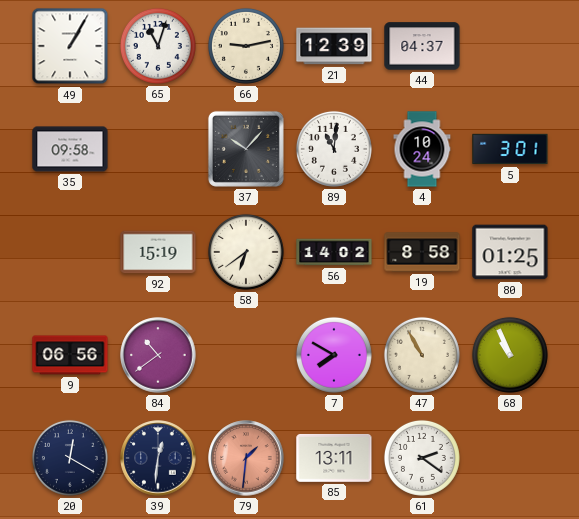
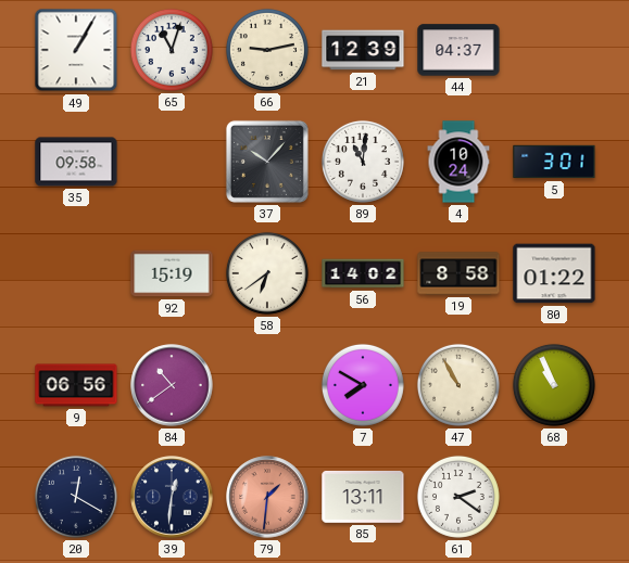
80: 01:25 -> 01:22 (554, 273)
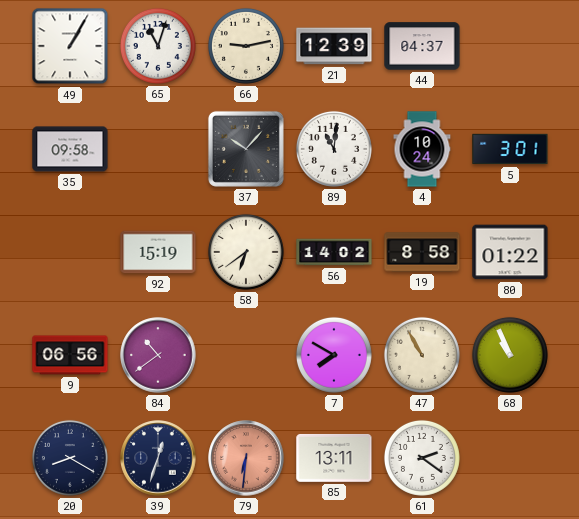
20: 12:20 -> 8:20 (70, 458)
39: 12:31 -> 12:33 (158, 458)
79: 1:31 -> 6:31 (246, 458)
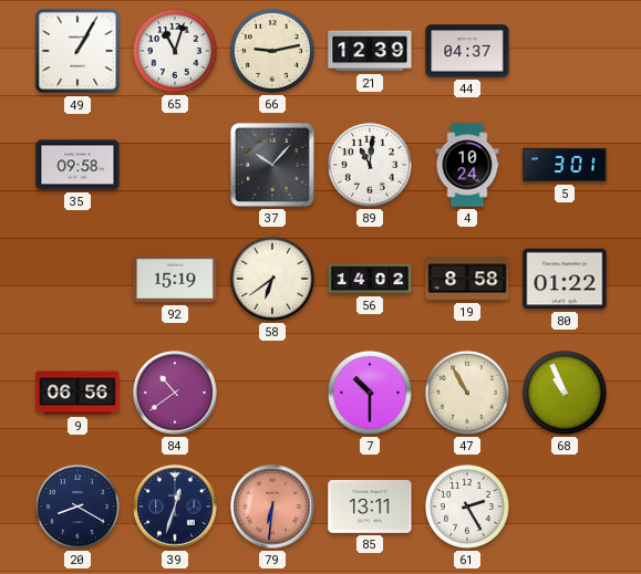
7: 7:50 -> 10:30 (370, 393)
61: 2:21 -> 2:25 (467, 507)
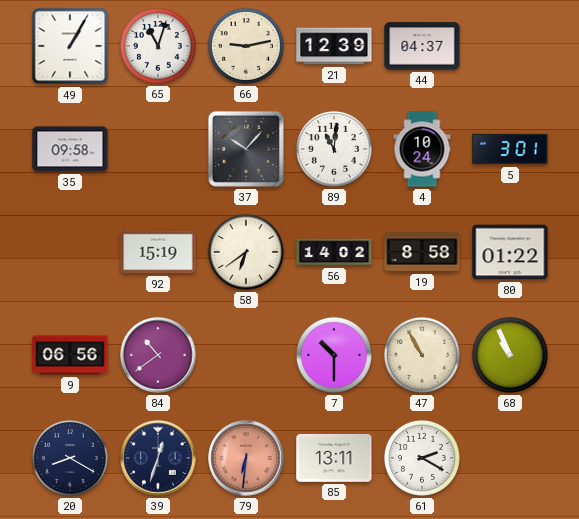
61: 2:25 -> 2:20 (422, 458)
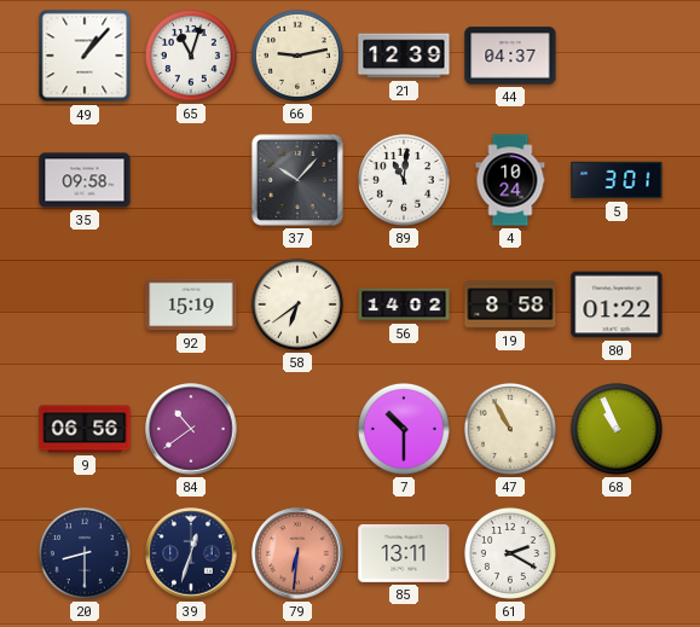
49: 1:05 -> 1:07 (85, 56)
20: 8:20 -> 8:30 (85, 553)
